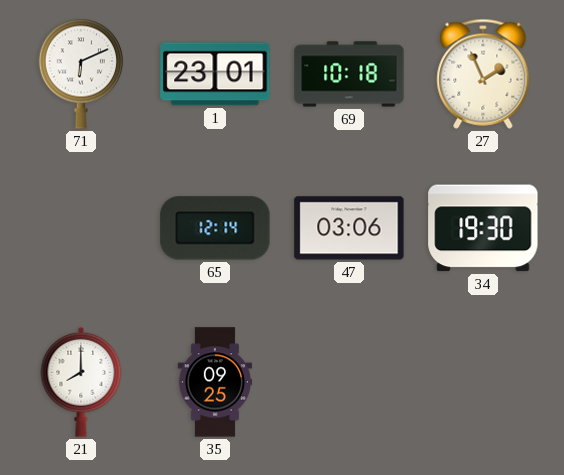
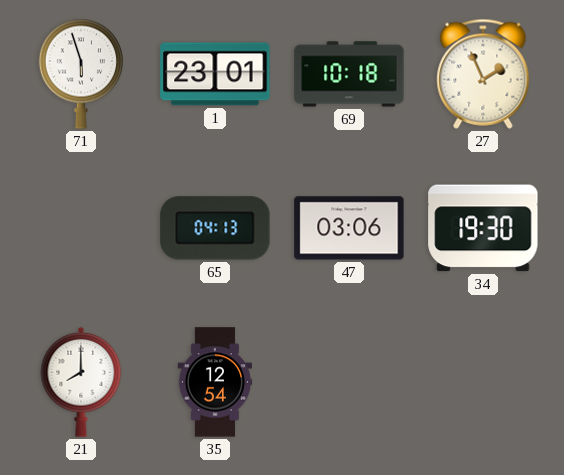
71: 6:11 -> 5:57 (81, 74)
65: 12:14 -> 04:13 (215, 228)
35: 09:25 -> 12:54 (214, 382)
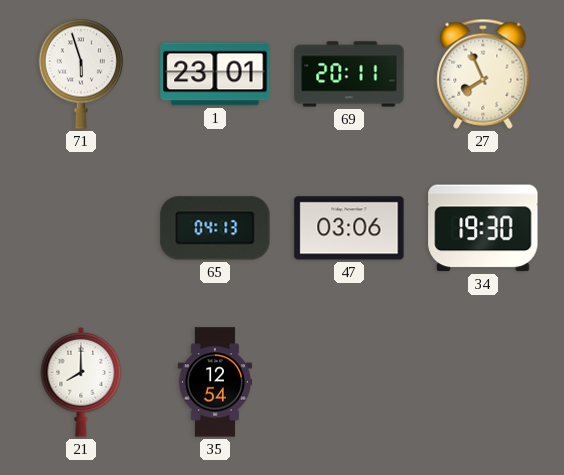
69: 10:18 -> 20:11 (349, 74)
27: 1:56 -> 7:56 (483, 74)
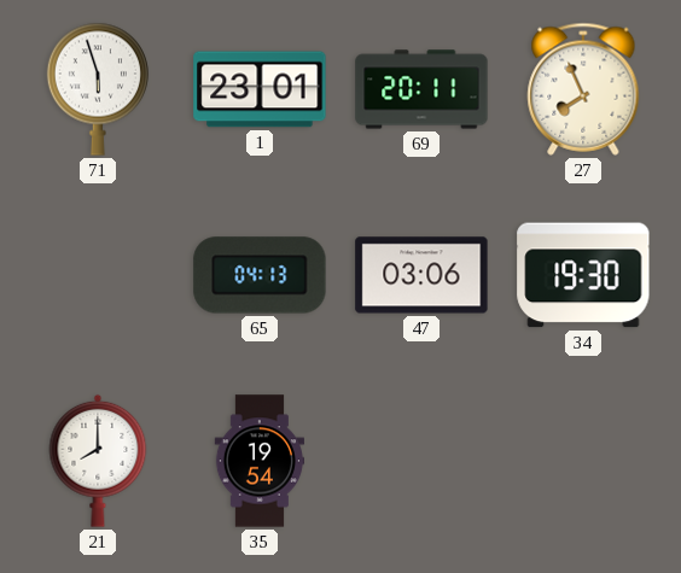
35: 12:54 -> 19:54 (258, 461)
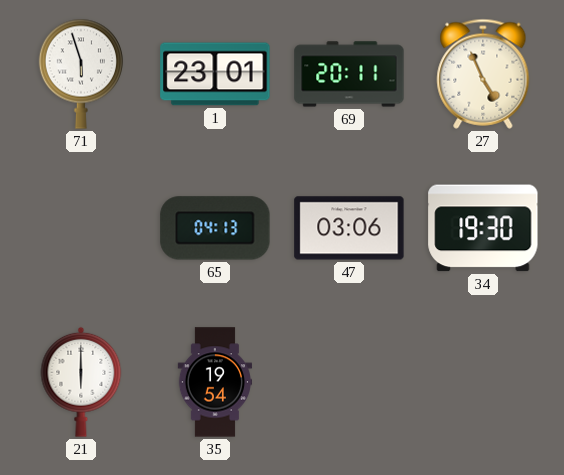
27: 7:56 -> 4:56 (483, 74)
21: 8:00 -> 6:00 (81, 382)
